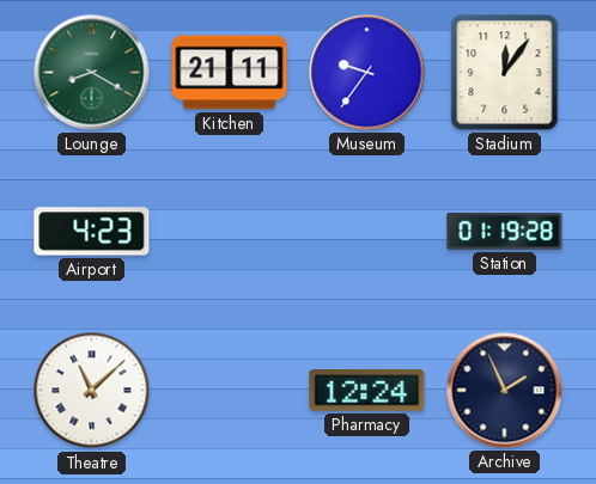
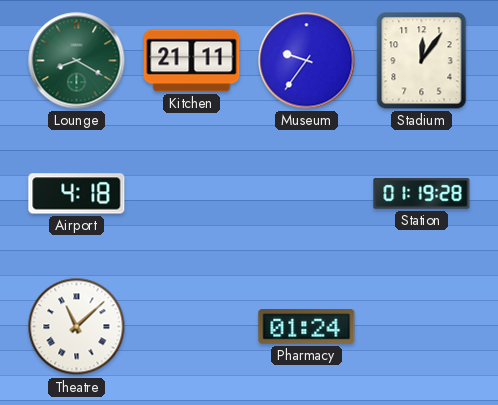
Airport: 4:23 -> 4:18 (77, 194)
Pharmacy: 12:24 -> 01:24 (307, 327)
Archive: 1:56 -> none (505, 391)
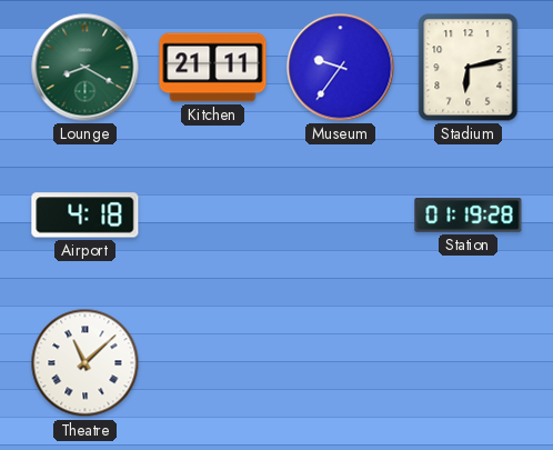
Stadium: 12:06 -> 6:13 (469, 68)
Pharmacy: 01:24 -> none (307, 327)
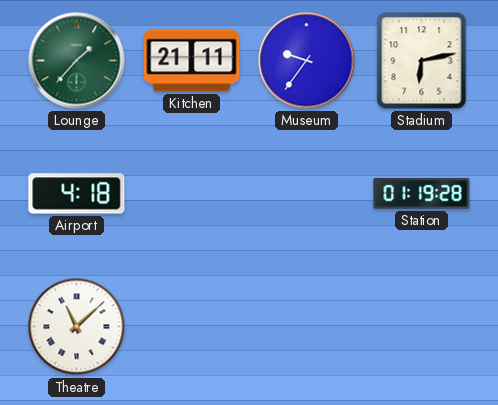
Lounge: 8:20 -> 1:37 (77, 61)
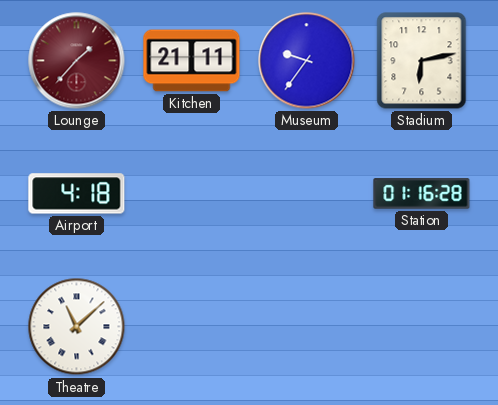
Lounge dial: green -> burgundy (77, 61)
Station: 01:19 -> 01:16 (422, 194)
